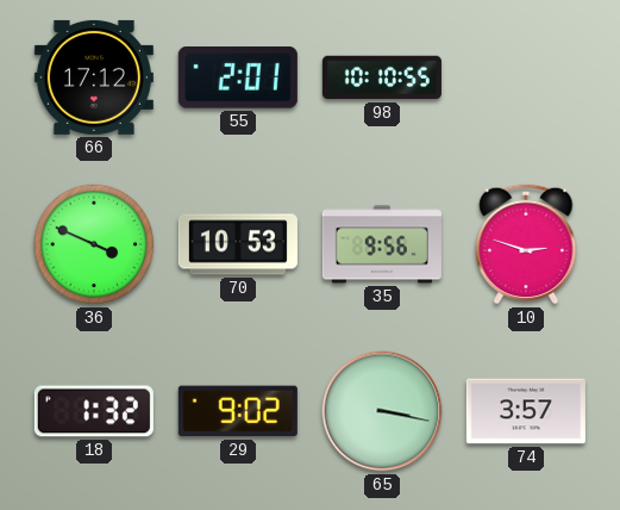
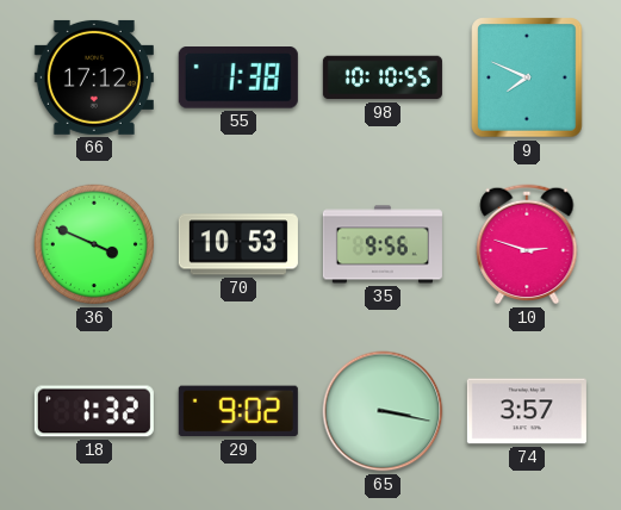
55: 2:01 -> 1:38 (238, 79)
9: none -> 7:49 (527, 77)
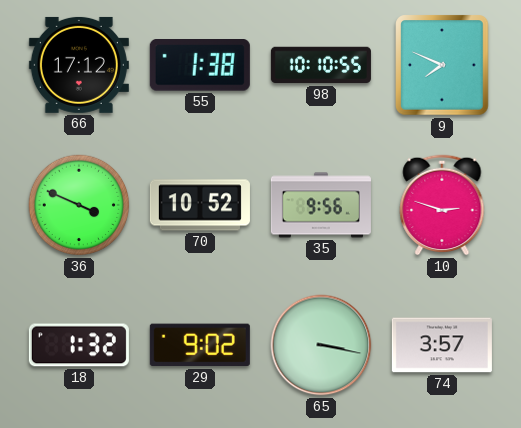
70: 10:53 -> 10:52 (200, 205)
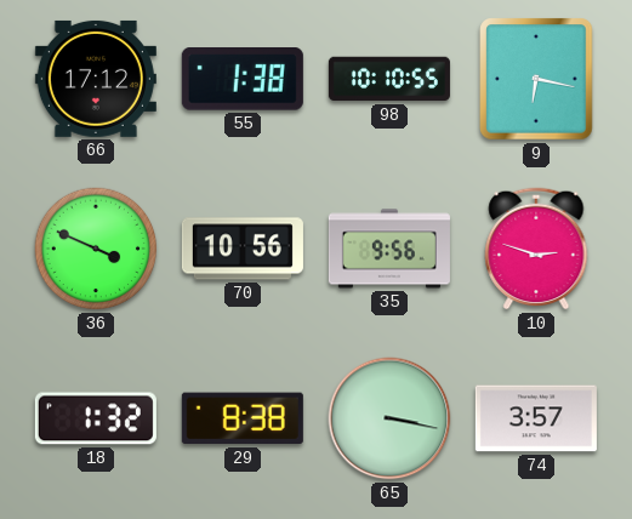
9: 7:49 -> 6:17 (536, 79)
70: 10:52 -> 10:56 (243, 249)
29: 9:02 -> 8:38 (243, 418)
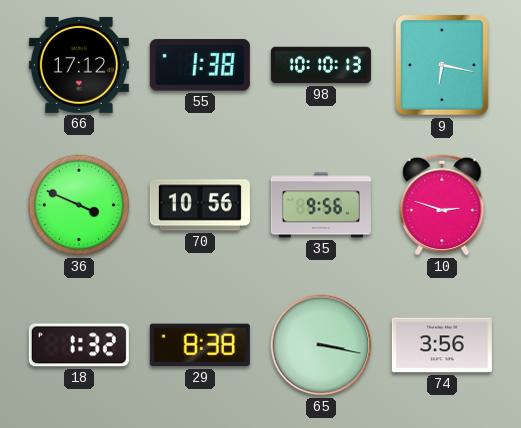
98: 10:10:55 -> 10:10:13 (321, 65)
74: 3:57 -> 3:56 (442, 345)
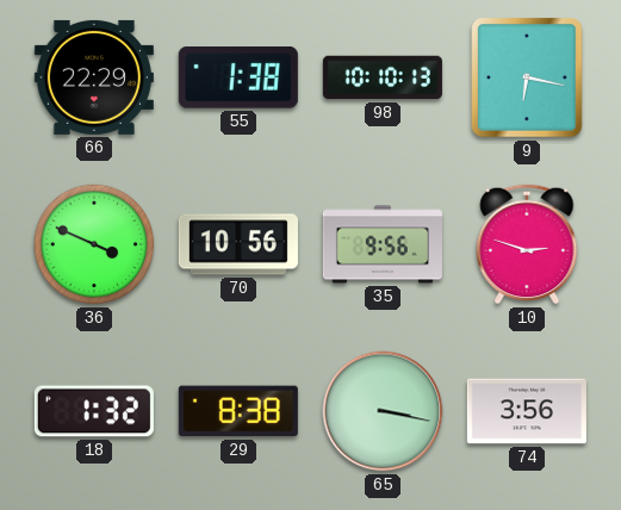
66: 17:12 -> 22:29 (94, 77)
